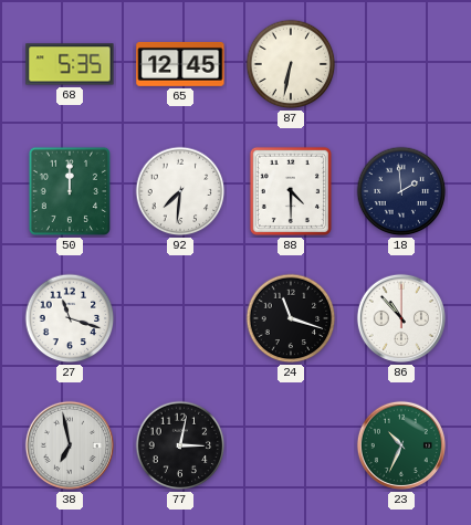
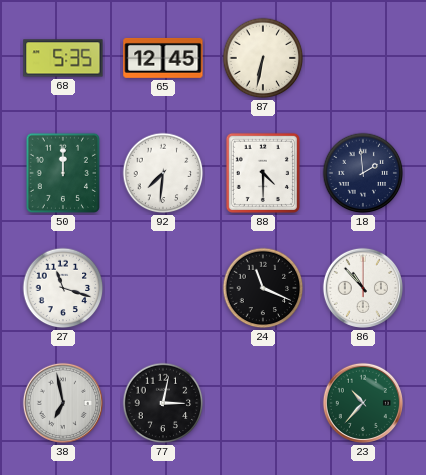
24: 11:18 -> 11:19 (263, 288)
23: 10:34 -> 10:37 (363, 403)
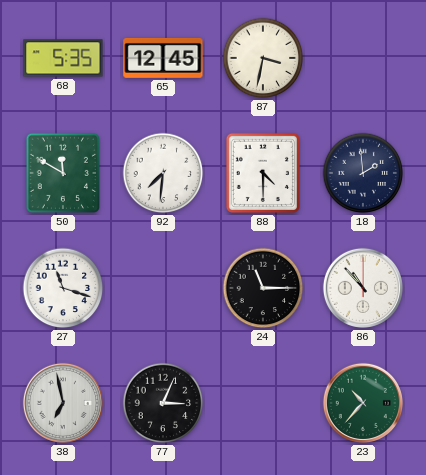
87: 6:32 -> 3:32 (263, 58)
50: 12:00 -> 11:50 (63, 173)
24: 11:19 -> 11:15 (263, 288)
77: 3:02 -> 3:04 (163, 403)
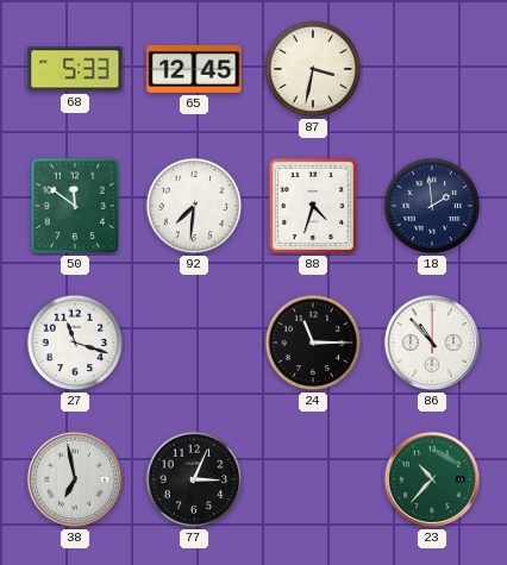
68: 5:35 -> 5:33 (75, 69)
50: 11:50 -> 11:51 (75, 206)
88: 4:30 -> 4:33 (313, 206)
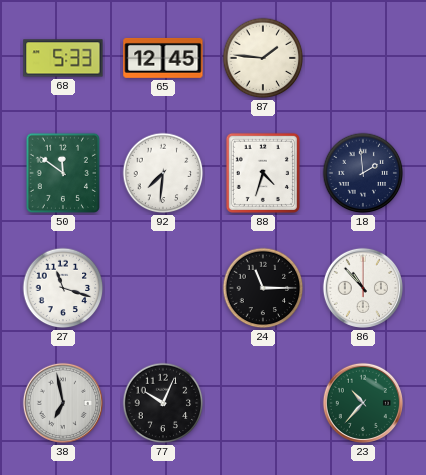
87: 3:32 -> 1:46 (263, 58)
77: 3:04 -> 10:04 (163, 403)
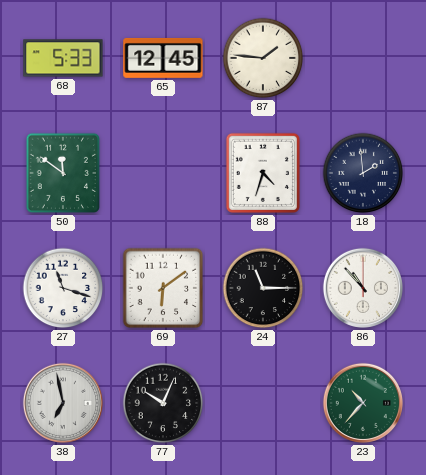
92: 7:31 -> none (163, 173)
69: none -> 6:09 (163, 288)
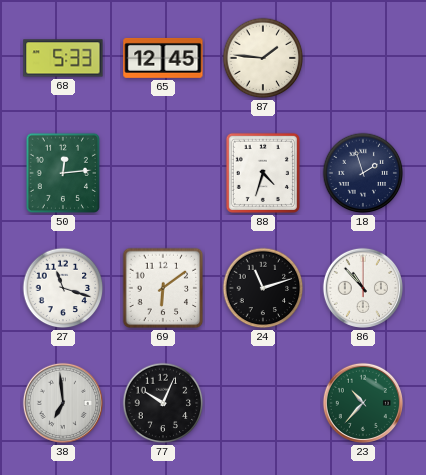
50: 11:51 -> 12:14 (63, 173)
18: 1:59 -> 1:57 (363, 173)
24: 11:15 -> 11:12 (263, 288)
38: 6:58 -> 6:59 (63, 403)
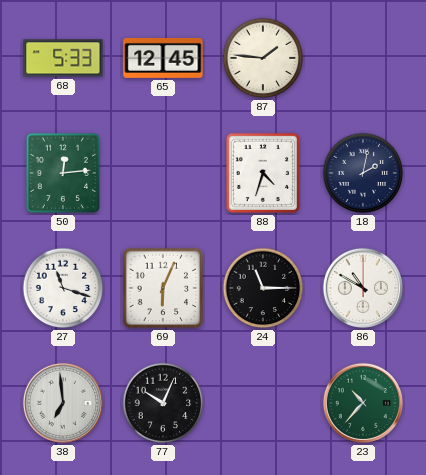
18: 1:57 -> 2:02 (363, 173)
69: 6:09 -> 6:04 (163, 288)
24: 11:12 -> 11:15 (263, 288)
86: 10:53 -> 10:50 (363, 288)
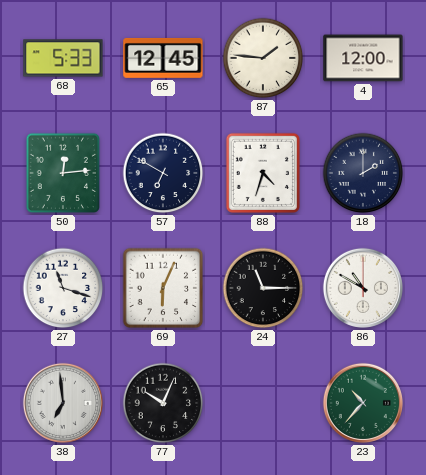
4: none -> 12:00 (363, 58)
57: none -> 6:50 (163, 173)
18: 2:02 -> 2:00 (363, 173)
